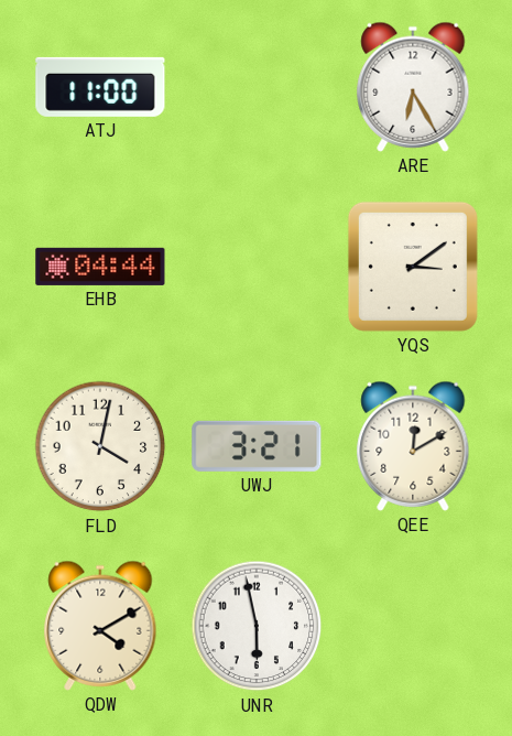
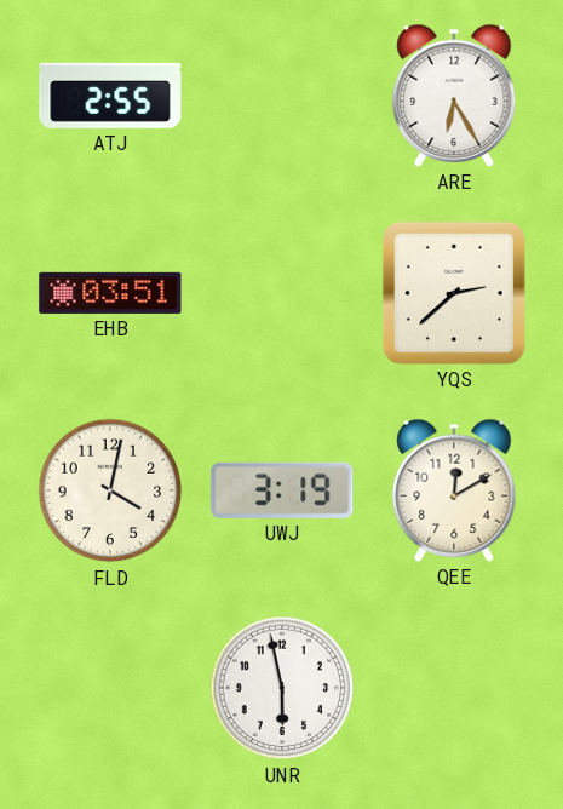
ATJ: 11:00 -> 2:55 (110, 96)
EHB: 04:44 -> 03:51 (110, 293)
YQS: 3:09 -> 2:38 (454, 293)
UWJ: 3:21 -> 3:19 (282, 490)
QDW: 4:10 -> none (100, 626)
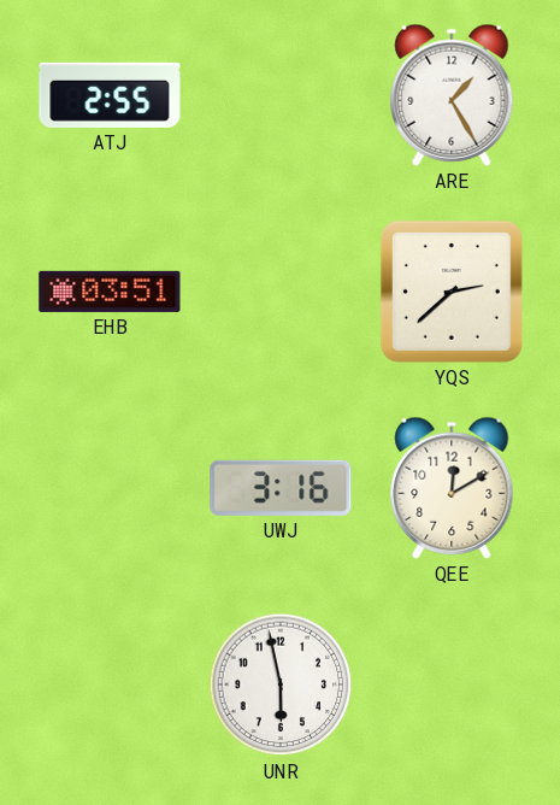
ARE: 6:25 -> 1:25 (452, 95)
FLD: 4:02 -> none (110, 490)
UWJ: 3:19 -> 3:16 (281, 488)
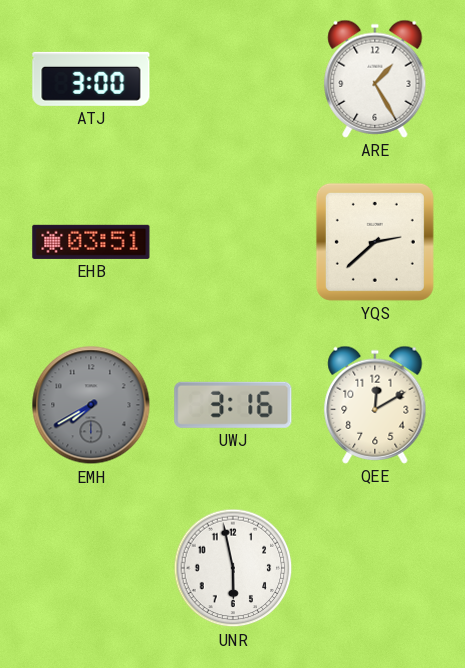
ATJ: 2:55 -> 3:00 (91, 79)
EMH: none -> 7:40 (91, 405)
